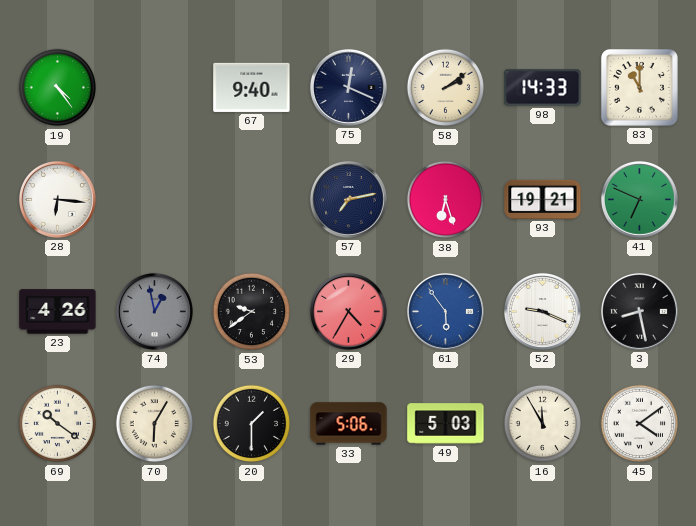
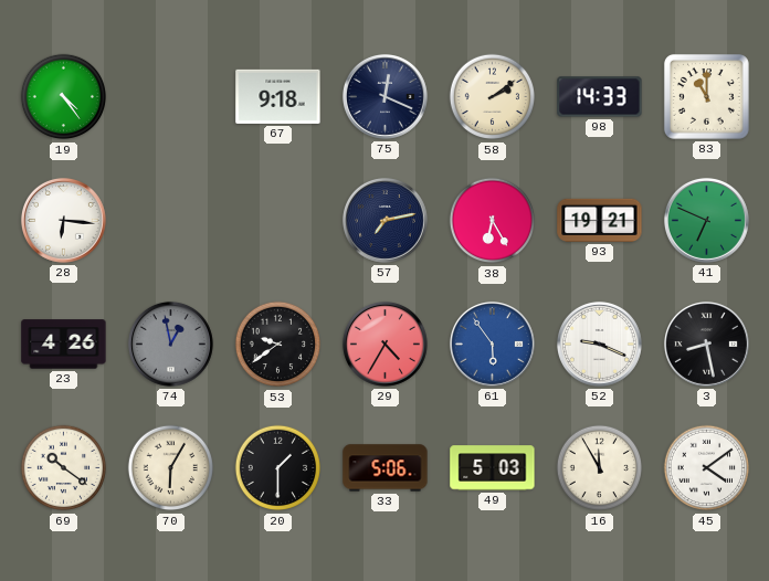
67: 9:40 -> 9:18 (278, 96)
38: 6:27 -> 6:25 (493, 221)
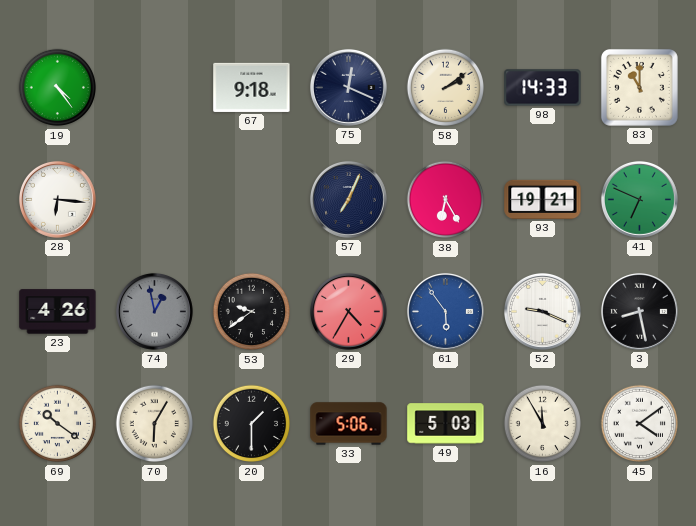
57: 7:13 -> 7:04 (348, 199)
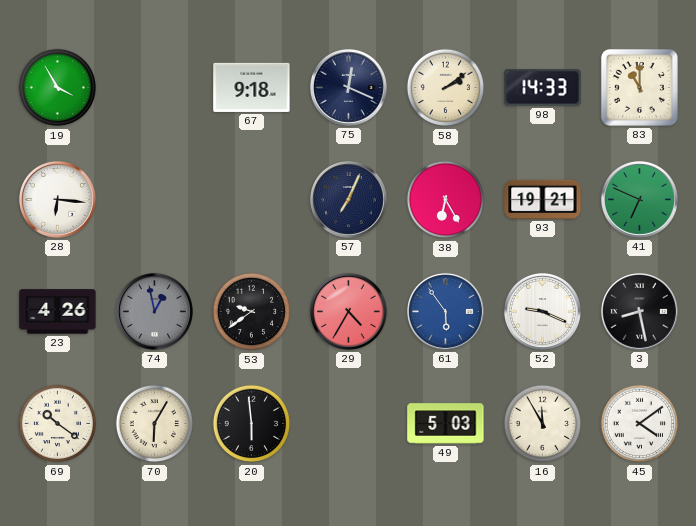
19: 4:24 -> 3:55 (58, 88)
20: 1:30 -> 5:59 (252, 424)
33: 5:06 -> none (349, 424)
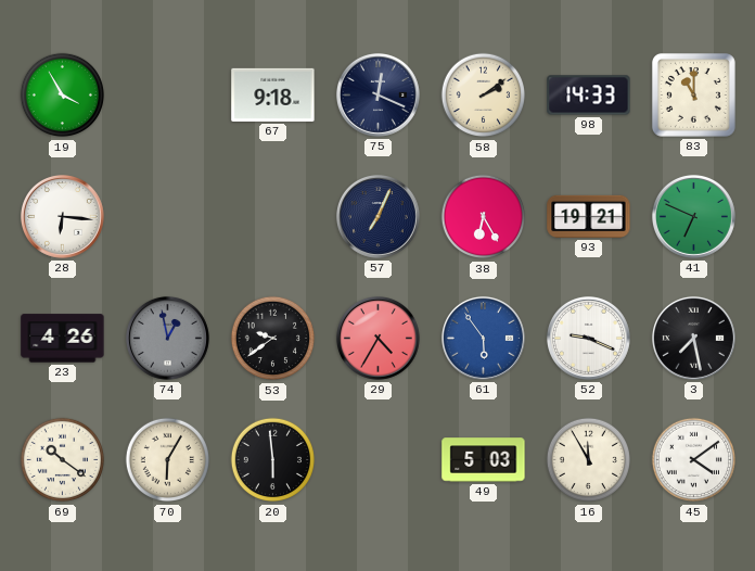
3: 8:28 -> 7:28 (693, 338)
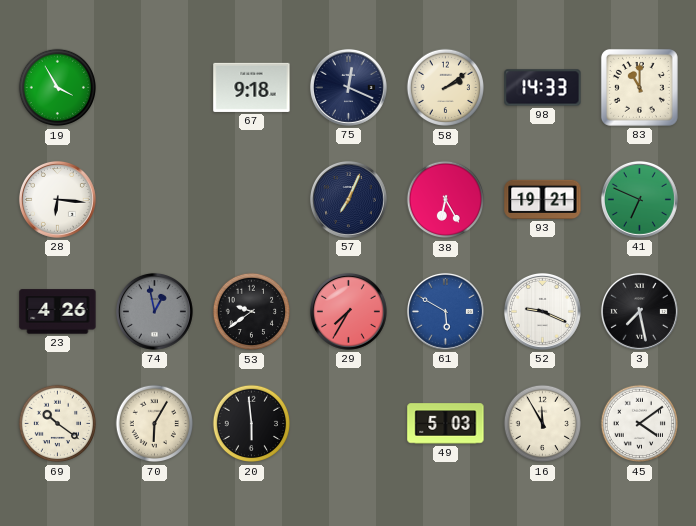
29: 4:35 -> 7:35 (348, 311)
61: 5:54 -> 5:50 (445, 311)
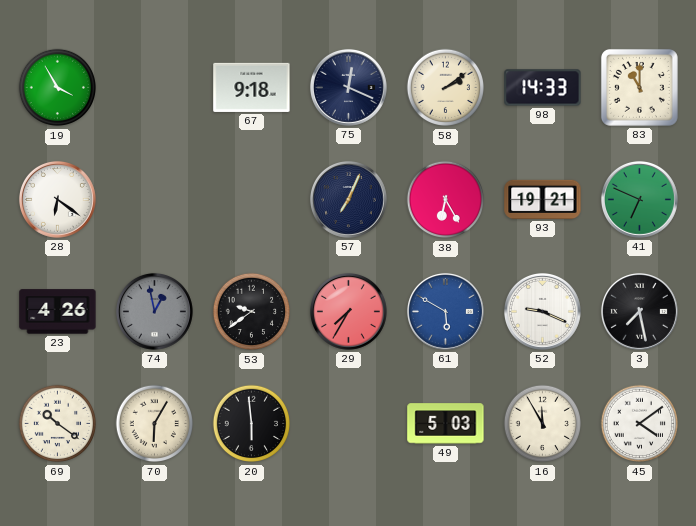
28: 6:16 -> 6:21 (57, 199)
